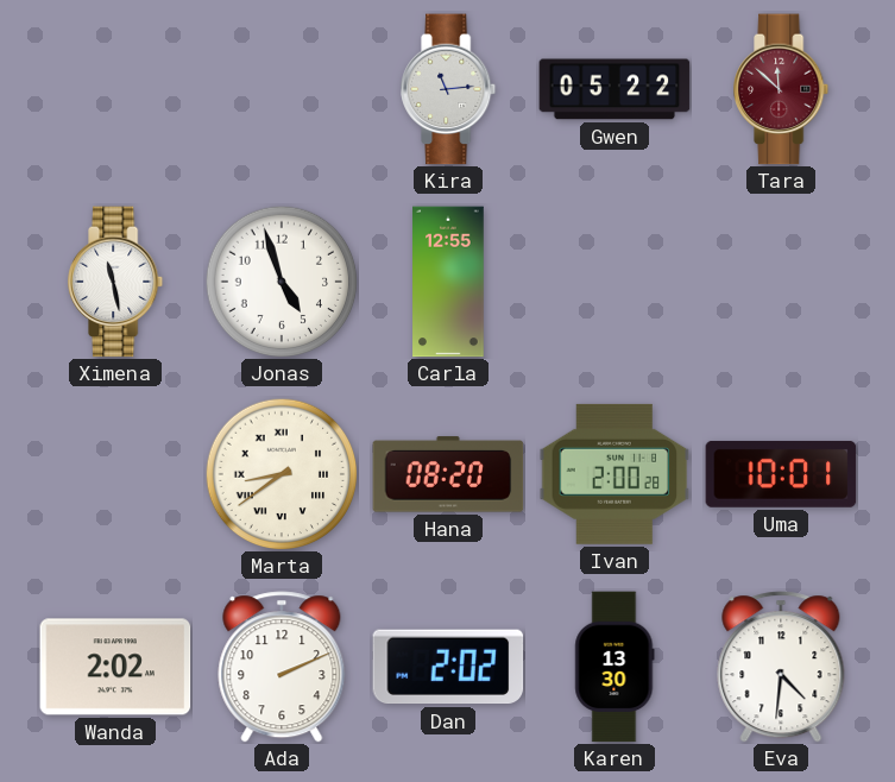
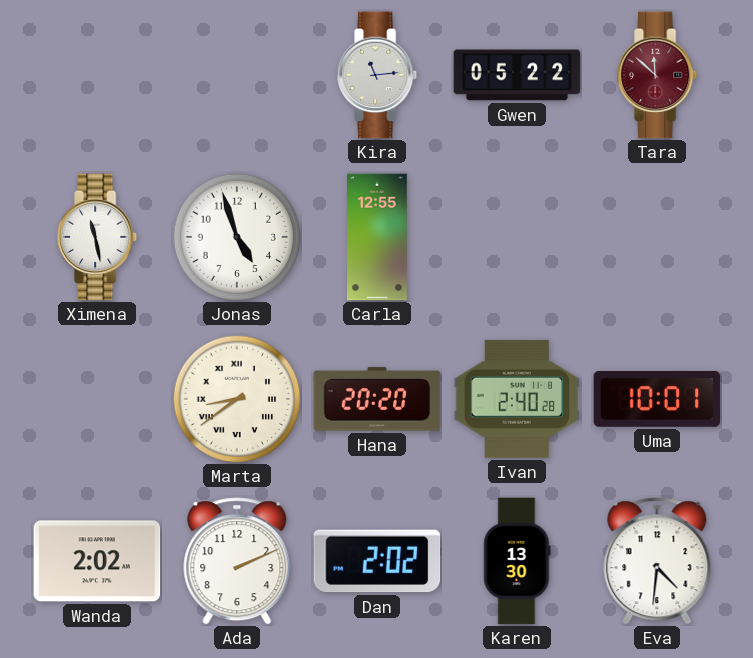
Hana: 08:20 -> 20:20 (377, 399)
Ivan: 2:00 -> 2:40 (517, 399)
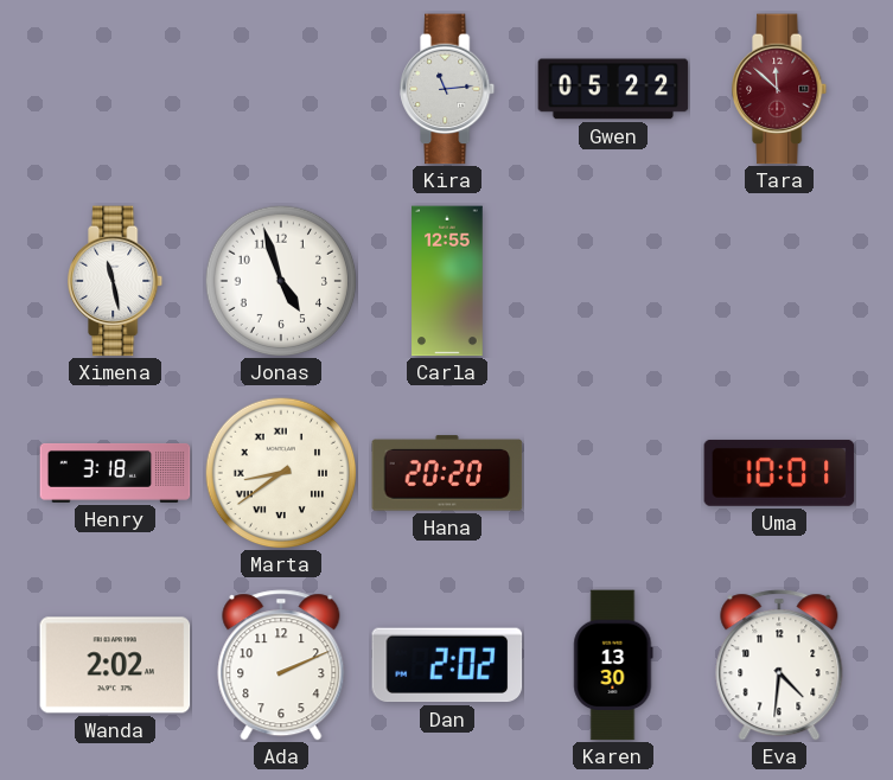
Henry: none -> 3:18 (115, 473)
Ivan: 2:40 -> none (517, 399)
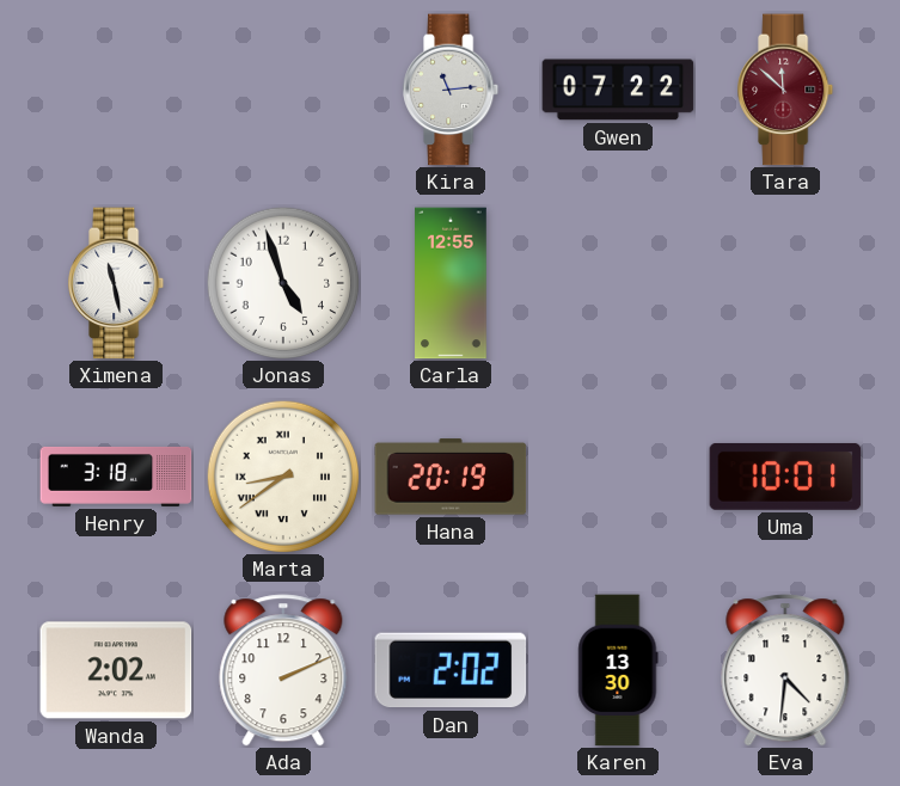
Gwen: 05:22 -> 07:22 (618, 90)
Hana: 20:20 -> 20:19 (451, 477)
